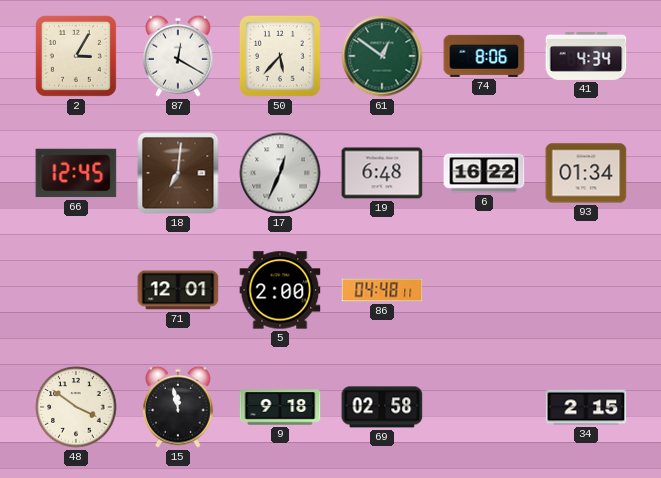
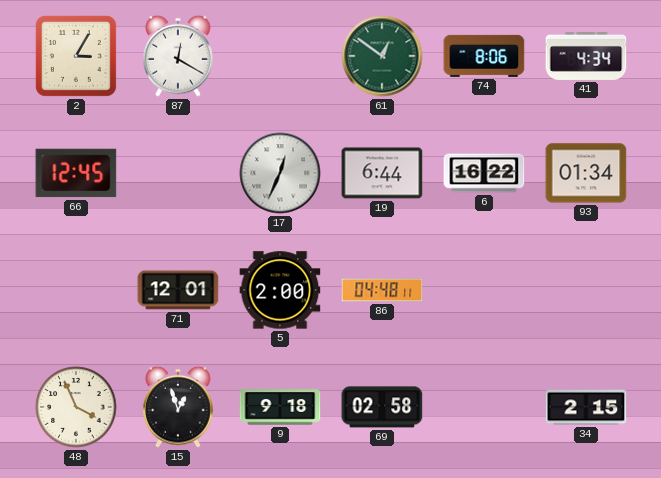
50: 5:37 -> none (280, 56)
18: 7:01 -> none (178, 173)
19: 6:48 -> 6:44 (382, 173)
48: 3:51 -> 3:56 (76, 407)
15: 11:58 -> 12:57 (178, 407)
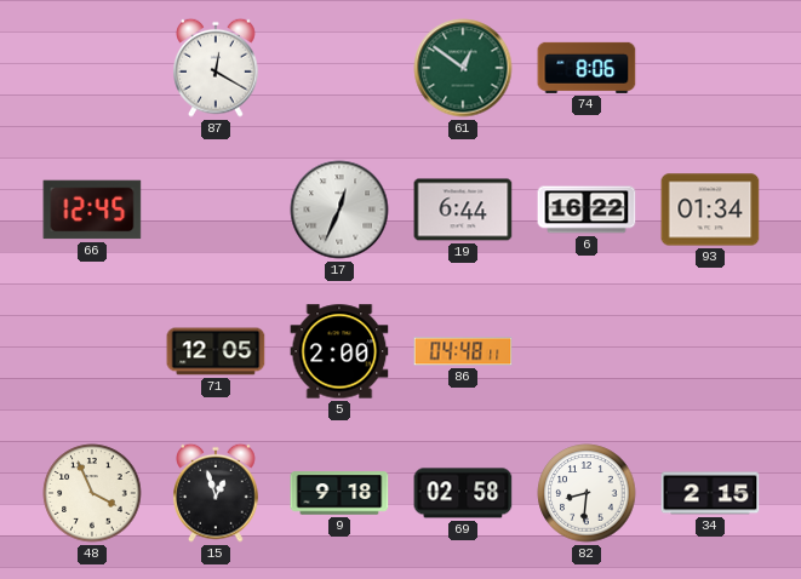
2: 3:05 -> none (76, 56)
41: 4:34 -> none (586, 56)
71: 12:01 -> 12:05 (216, 351)
82: none -> 8:31 (587, 493)
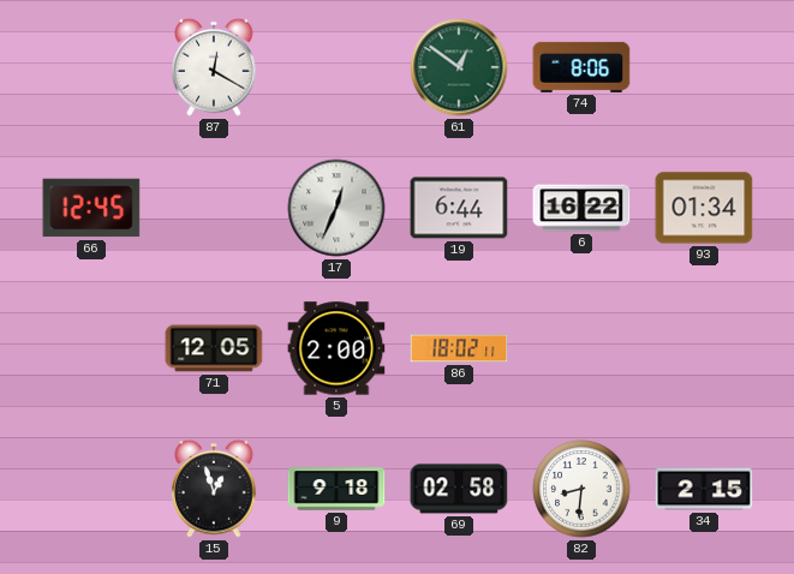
86: 04:48 -> 18:02 (459, 348)
48: 3:56 -> none (92, 493)
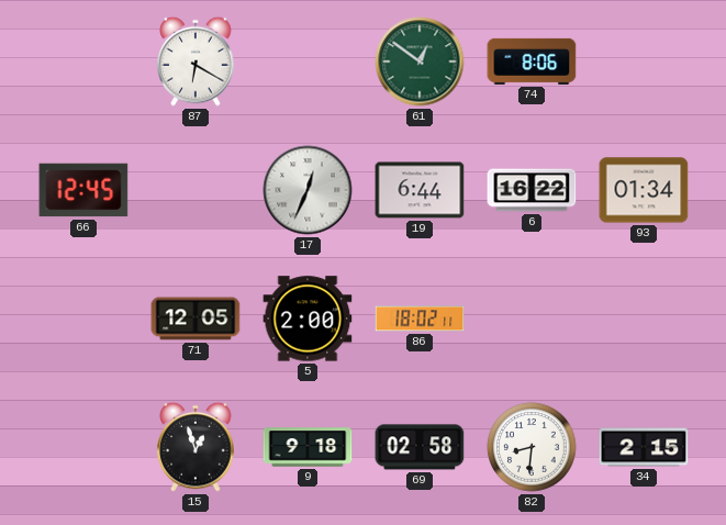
87: 12:20 -> 6:20 (196, 62)
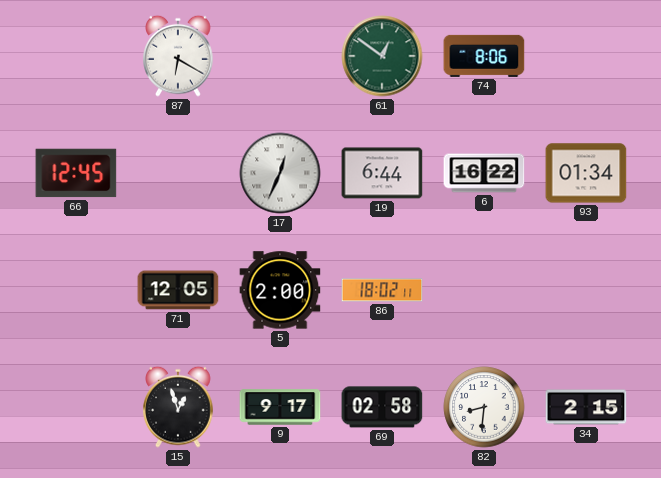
9: 9:18 -> 9:17 (280, 407)
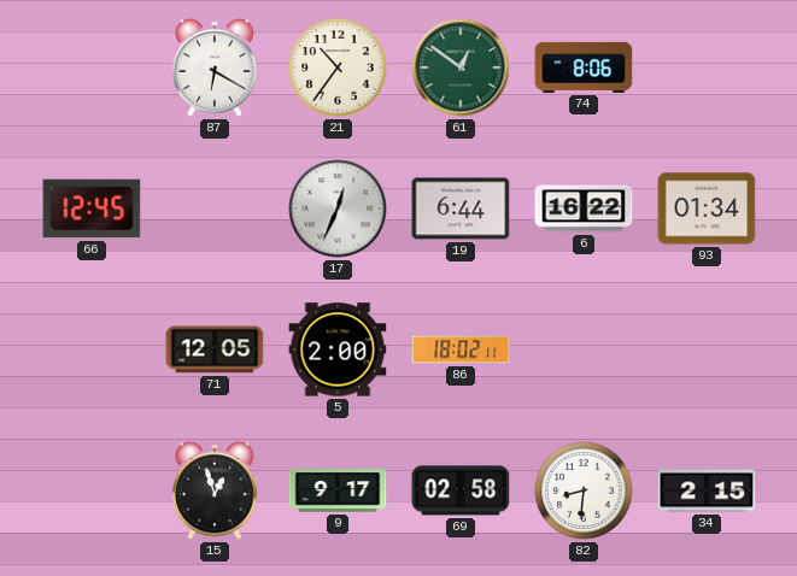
21: none -> 10:36 (338, 67)
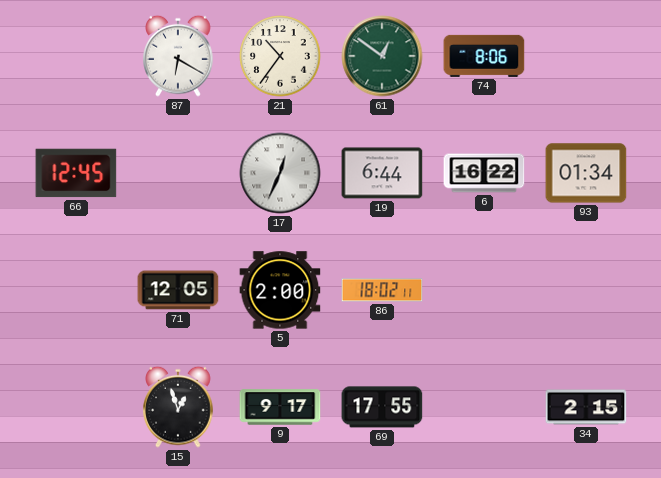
69: 02:58 -> 17:55 (382, 407)
82: 8:31 -> none (584, 490)
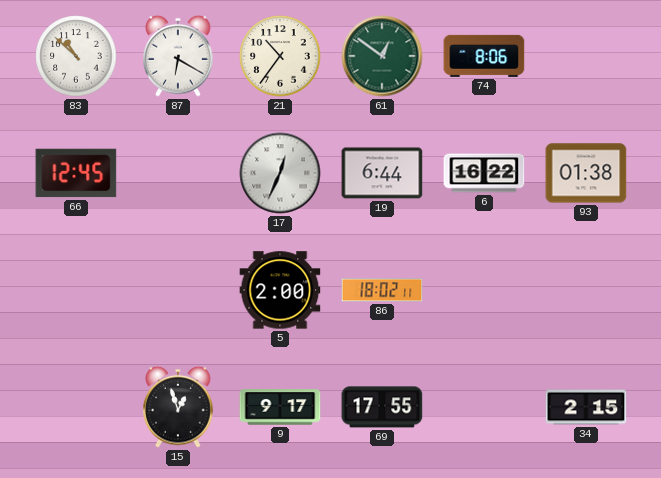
83: none -> 10:52 (76, 56)
93: 01:34 -> 01:38 (586, 173)
71: 12:05 -> none (178, 290)
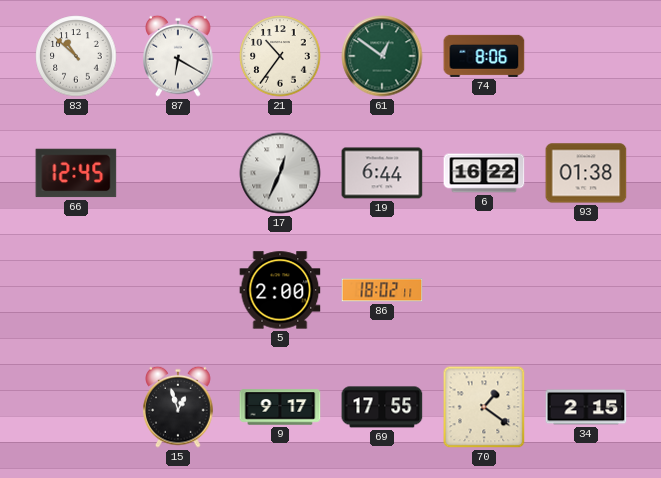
70: none -> 1:21 (484, 407)
